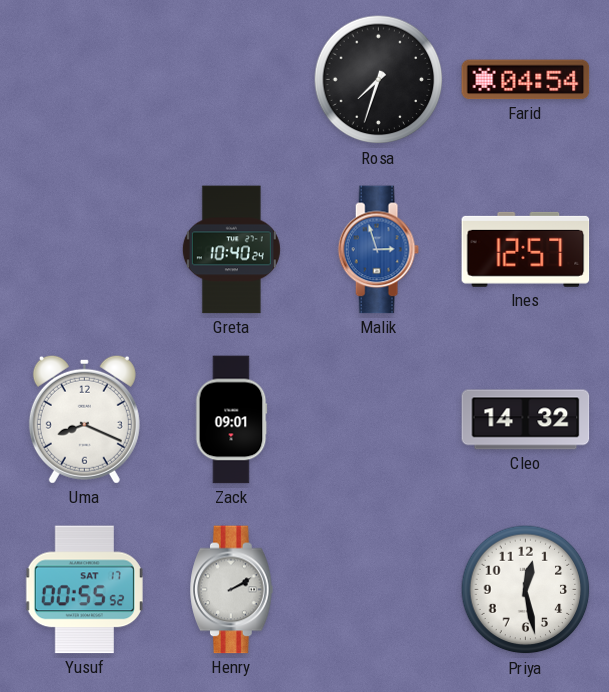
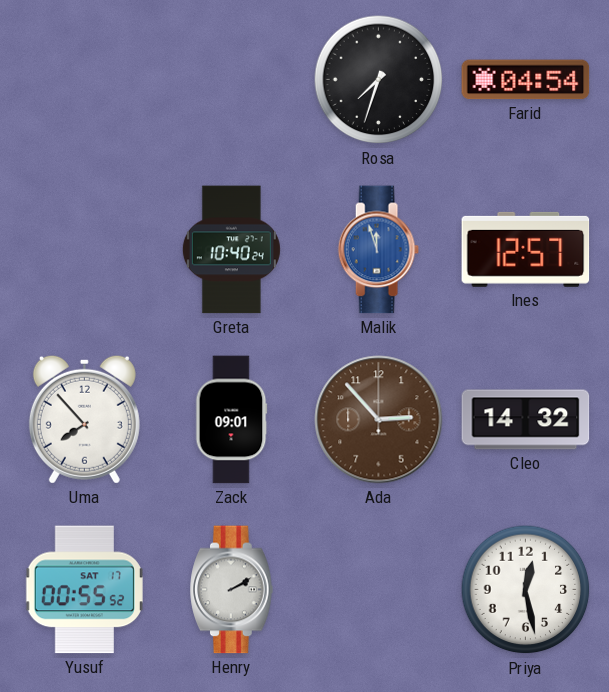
Malik: 2:57 -> 11:57 (378, 250)
Uma: 8:19 -> 7:53 (84, 419)
Ada: none -> 2:53 (379, 420)
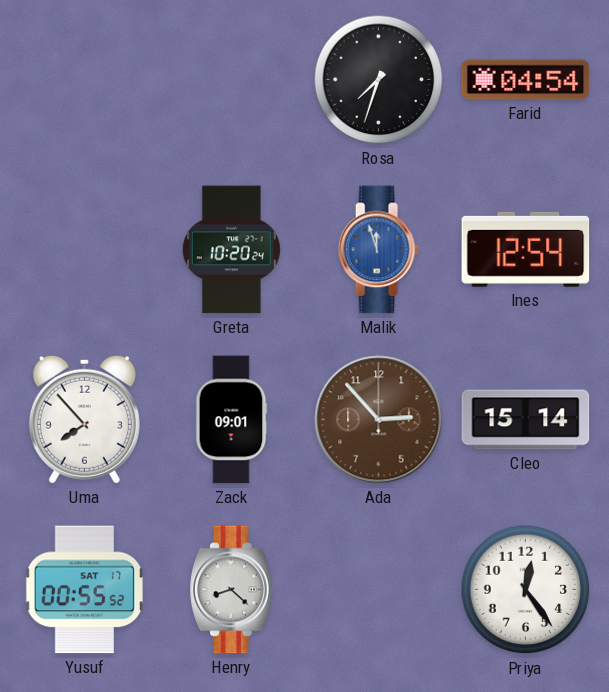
Greta: 10:40 -> 10:20 (231, 250)
Ines: 12:57 -> 12:54 (526, 249)
Cleo: 14:32 -> 15:14 (526, 420)
Henry: 2:10 -> 8:22 (232, 590)
Priya: 12:28 -> 12:24 (526, 590)
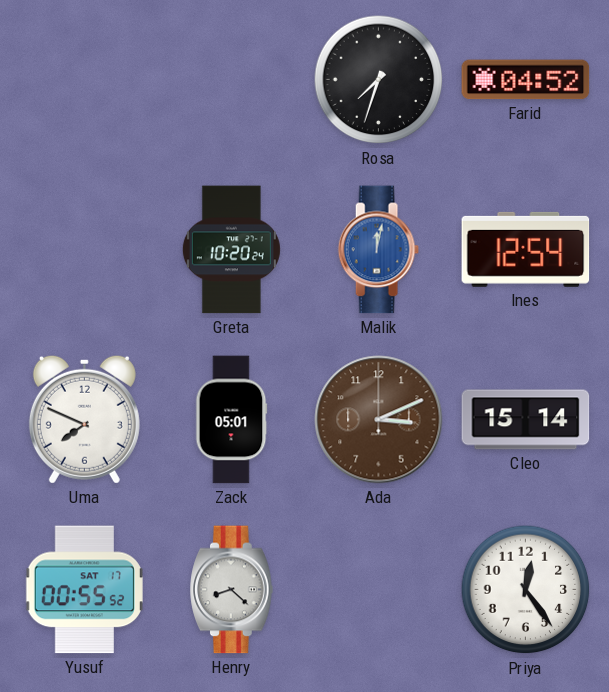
Farid: 04:54 -> 04:52 (526, 80)
Malik: 11:57 -> 12:02 (378, 250)
Uma: 7:53 -> 7:49 (84, 419)
Zack: 09:01 -> 05:01 (231, 420)
Ada: 2:53 -> 3:11 (379, 420)
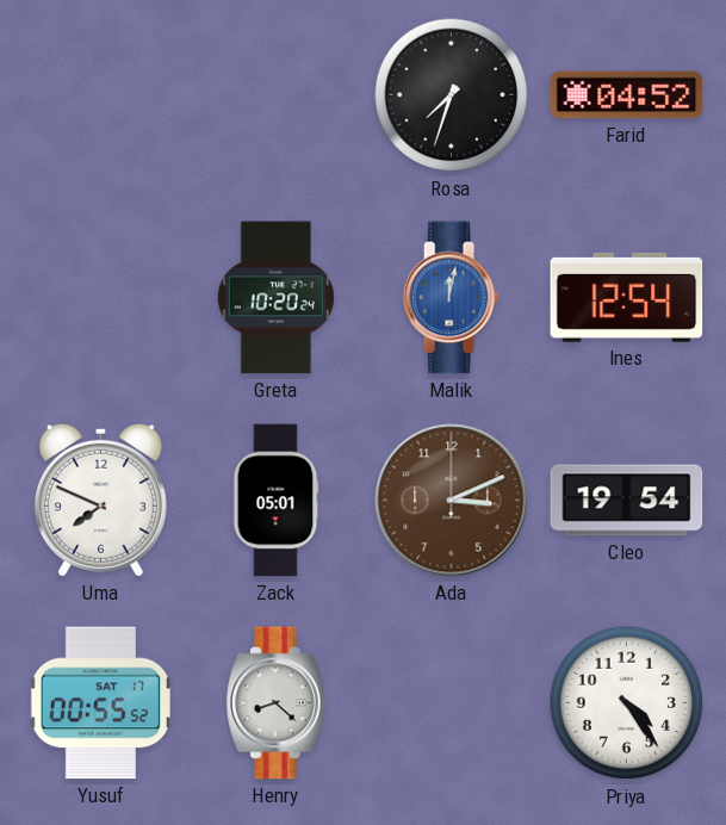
Cleo: 15:14 -> 19:54 (627, 501)
Priya: 12:24 -> 4:24 (627, 703)
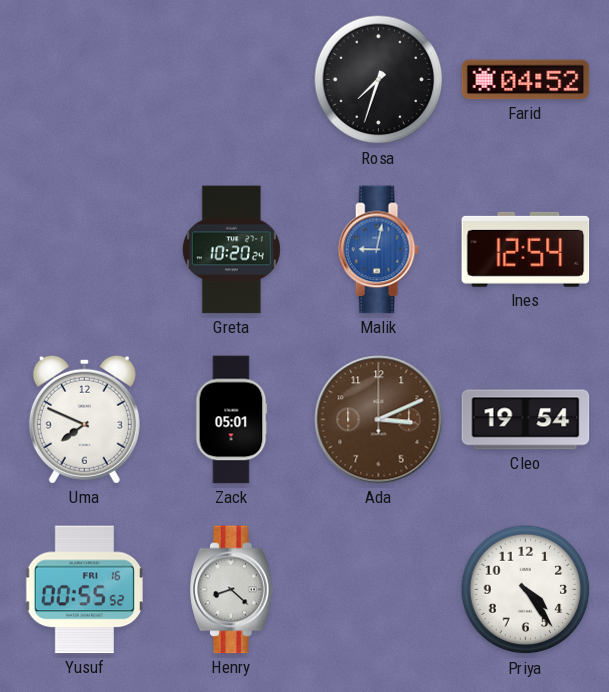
Malik: 12:02 -> 9:02 (378, 250)
Yusuf date: SAT 17 -> FRI 16 (84, 590)
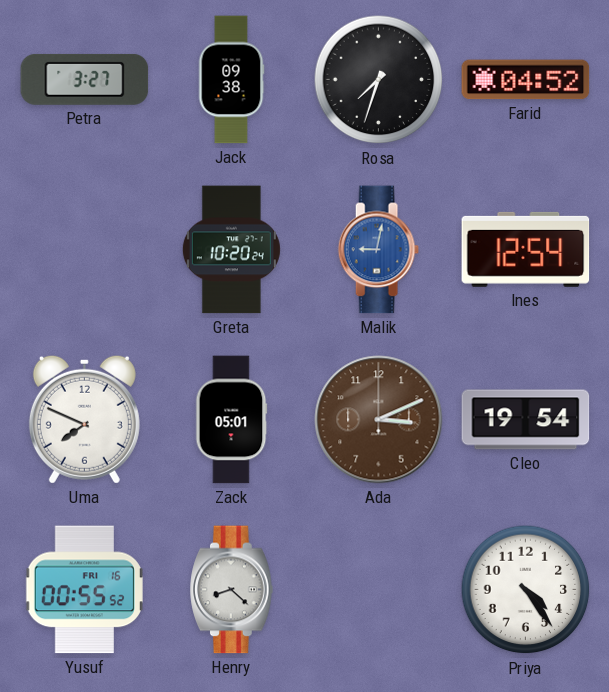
Petra: none -> 3:27 (85, 79)
Jack: none -> 09:38 (231, 80)
